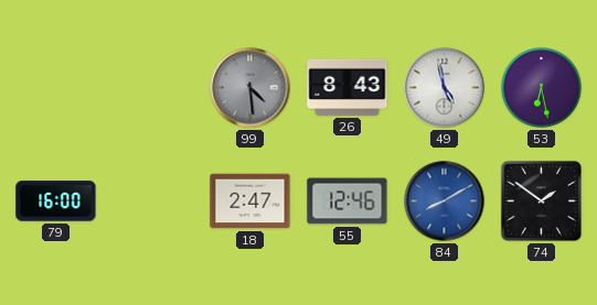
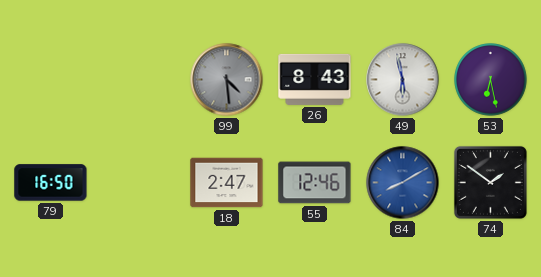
49: 4:58 -> 5:58 (403, 80)
79: 16:00 -> 16:50 (51, 183)
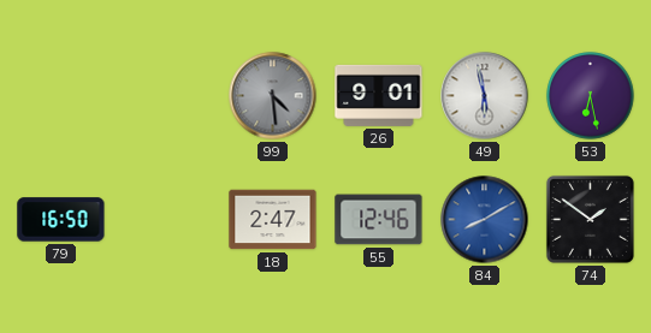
26: 8:43 -> 9:01 (379, 95)
